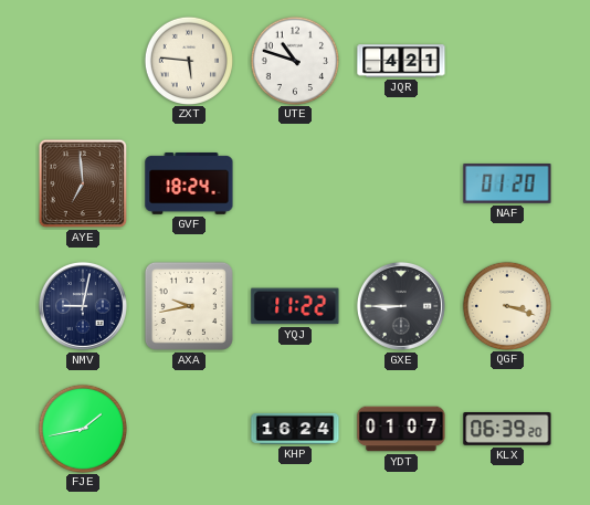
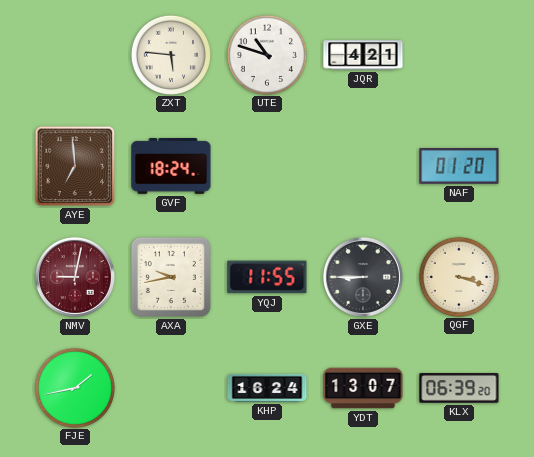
NMV dial: navy -> burgundy (75, 277)
YQJ: 11:22 -> 11:55 (267, 277)
YDT: 01:07 -> 13:07 (363, 388)
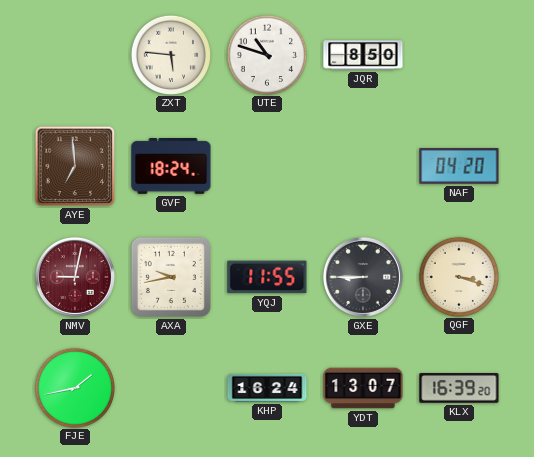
JQR: 4:21 -> 8:50 (363, 55)
NAF: 01:20 -> 04:20 (459, 166)
KLX: 06:39 -> 16:39 (459, 389)
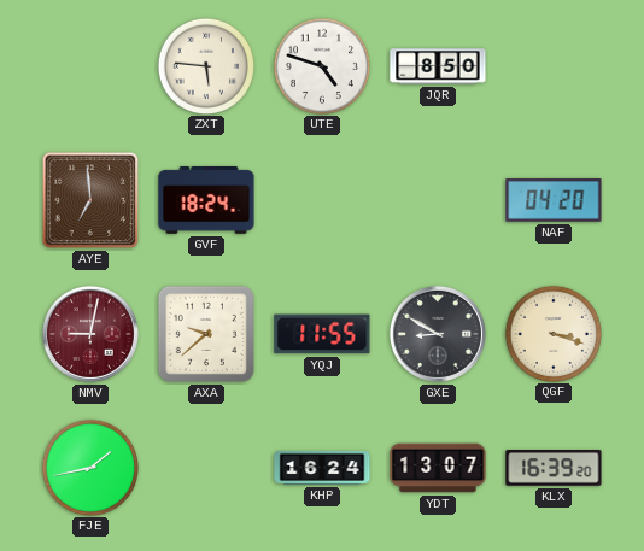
UTE: 10:48 -> 4:48 (321, 65)
AXA: 9:43 -> 9:38 (206, 334)
GXE: 8:45 -> 8:50 (438, 334)
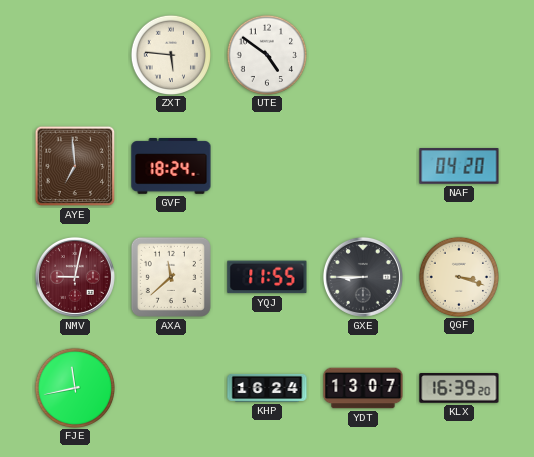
UTE: 4:48 -> 4:51 (266, 54)
JQR: 8:50 -> none (438, 66)
AXA: 9:38 -> 11:38 (171, 277)
GXE: 8:50 -> 8:45 (363, 277)
FJE: 1:43 -> 11:43 (74, 387)
